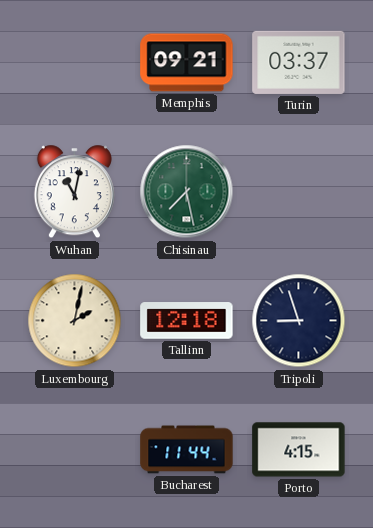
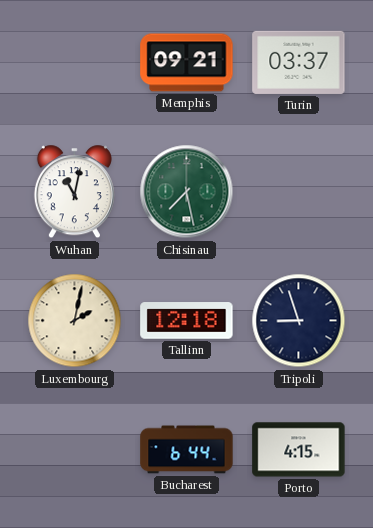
Bucharest: 11:44 -> 6:44 (187, 450)
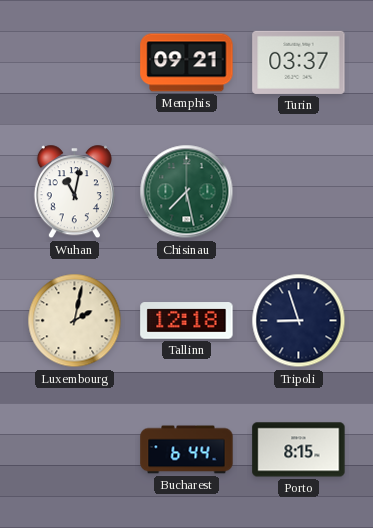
Porto: 4:15 -> 8:15 (299, 450)
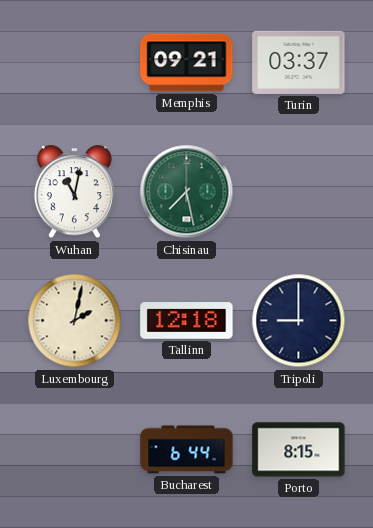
Tripoli: 8:57 -> 9:00 (299, 321)
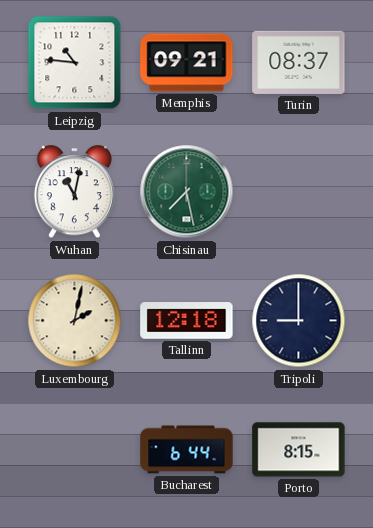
Leipzig: none -> 10:46 (75, 63)
Turin: 03:37 -> 08:37 (299, 62)
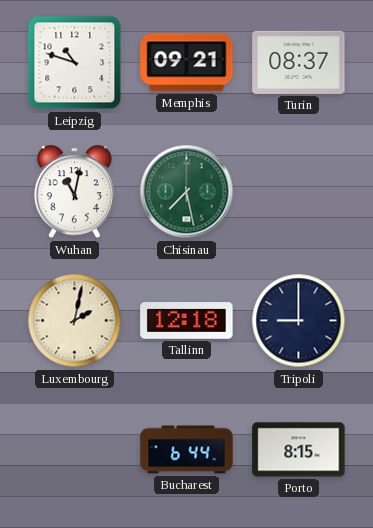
Leipzig: 10:46 -> 10:48 (75, 63)
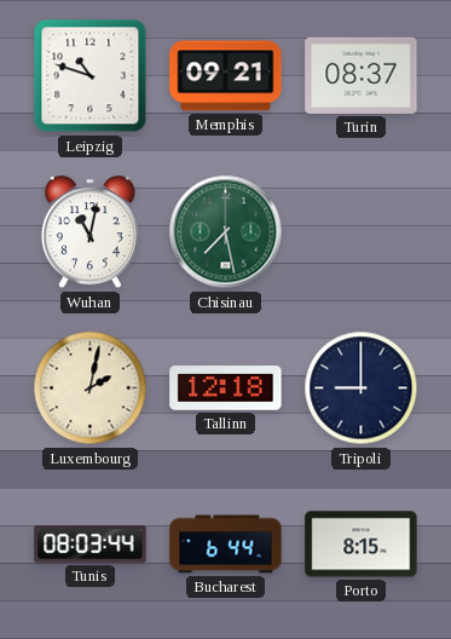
Tunis: none -> 08:03 (91, 545)
